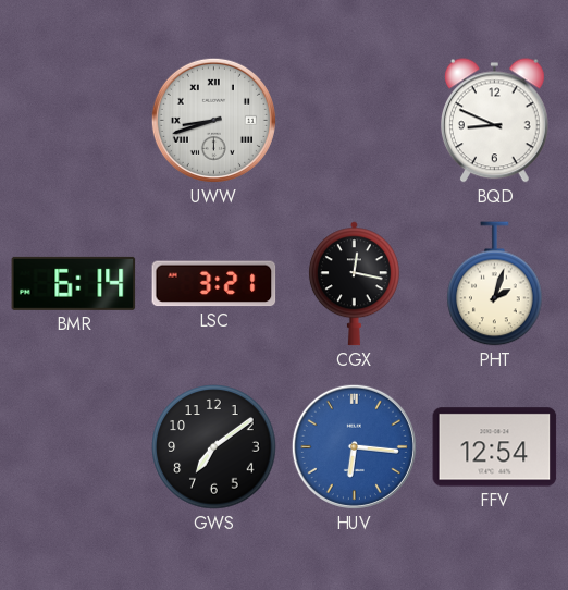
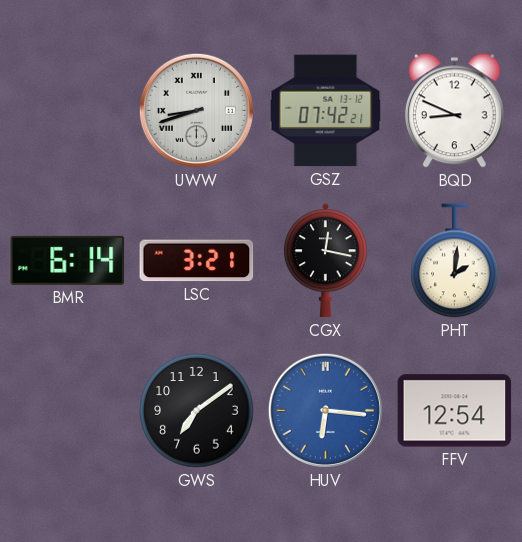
GSZ: none -> 07:42 (326, 111)
PHT: 2:03 -> 2:01 (455, 261)
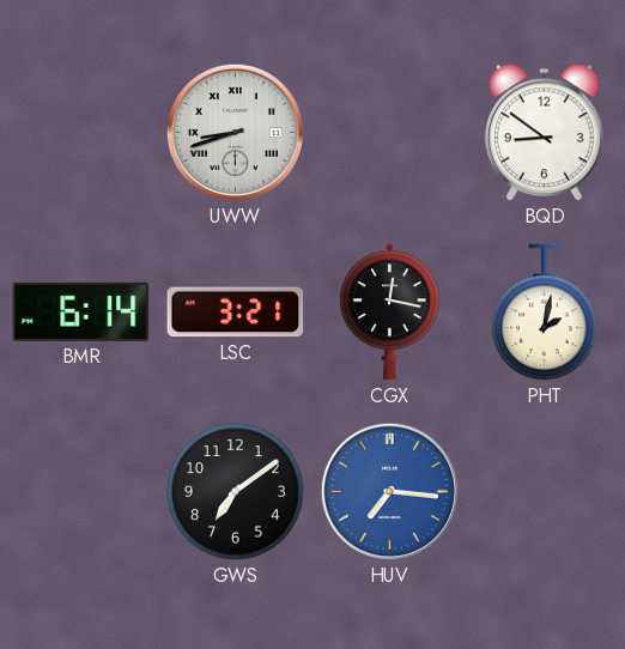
GSZ: 07:42 -> none (326, 111)
BQD: 8:49 -> 8:51 (544, 133)
PHT: 2:01 -> 2:02 (545, 313)
HUV: 6:16 -> 7:16 (389, 491)
FFV: 12:54 -> none (455, 411)
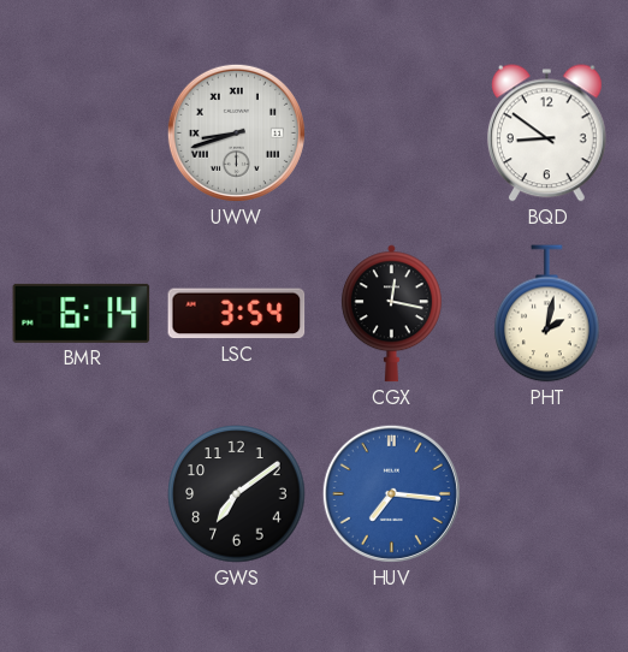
LSC: 3:21 -> 3:54 (237, 314)
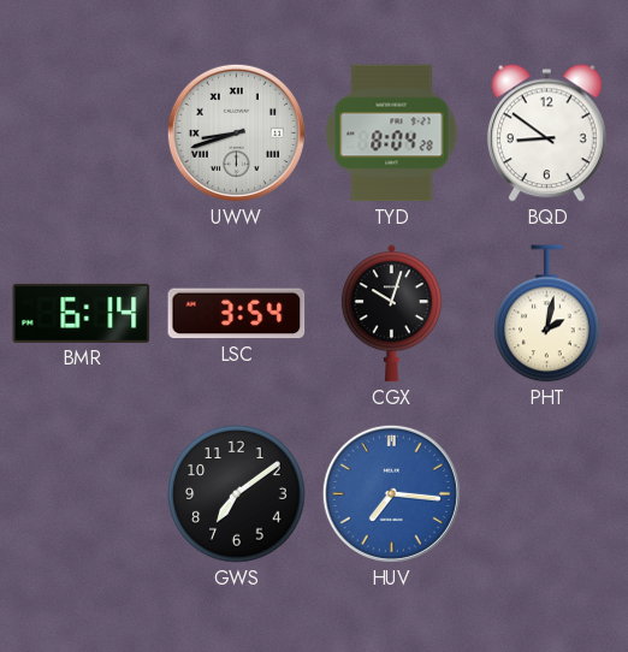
TYD: none -> 8:04 (392, 134)
CGX: 12:17 -> 10:03 (391, 314)
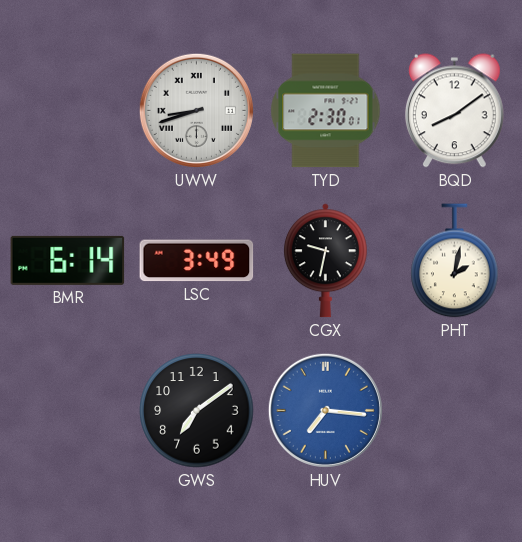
TYD: 8:04 -> 2:30 (326, 111)
BQD: 8:51 -> 8:09 (454, 111)
LSC: 3:54 -> 3:49 (197, 261)
CGX: 10:03 -> 9:32 (325, 261)
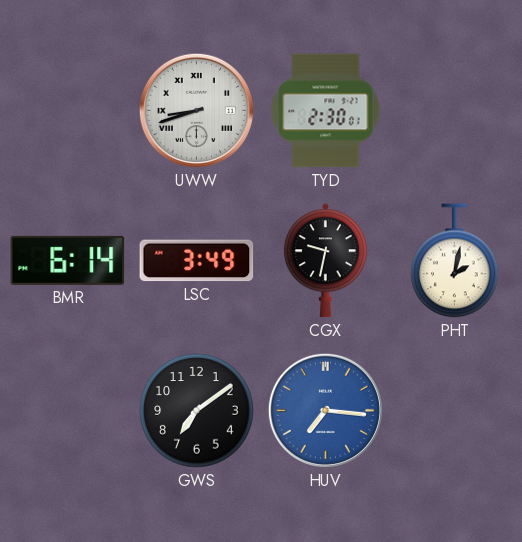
BQD: 8:09 -> none (454, 111)
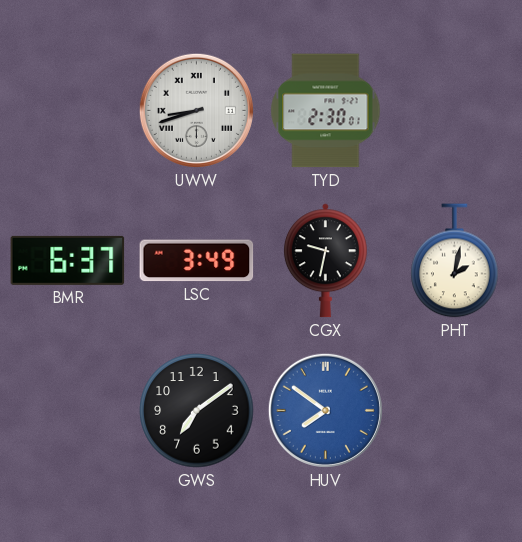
BMR: 6:14 -> 6:37 (68, 260)
HUV: 7:16 -> 7:51 (325, 410)
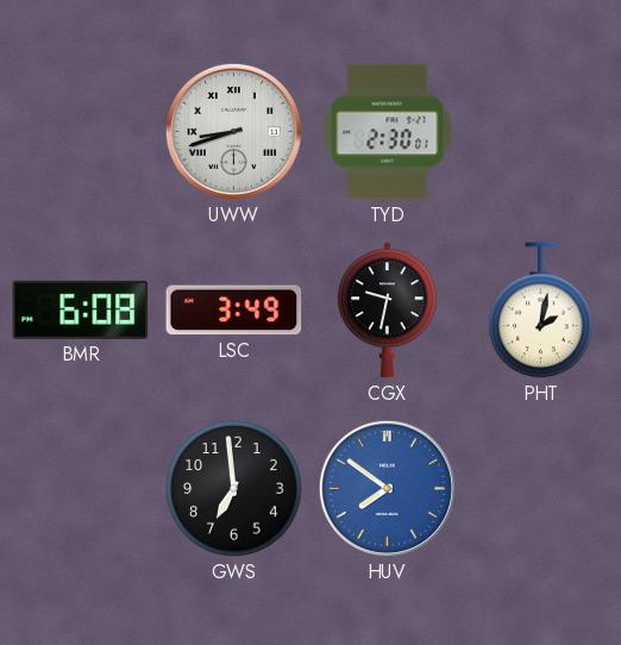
BMR: 6:37 -> 6:08 (81, 309)
GWS: 7:09 -> 6:59 (234, 489)
